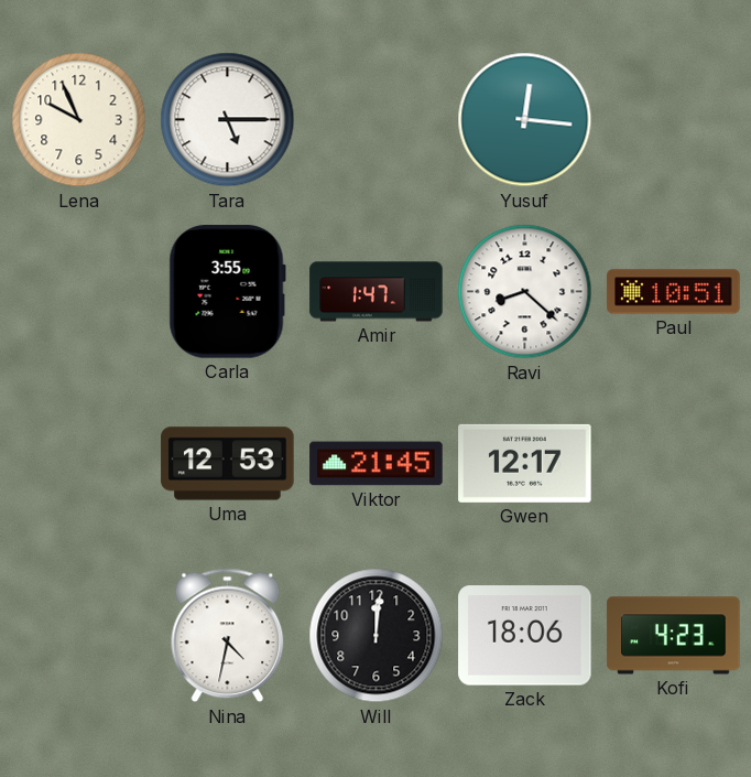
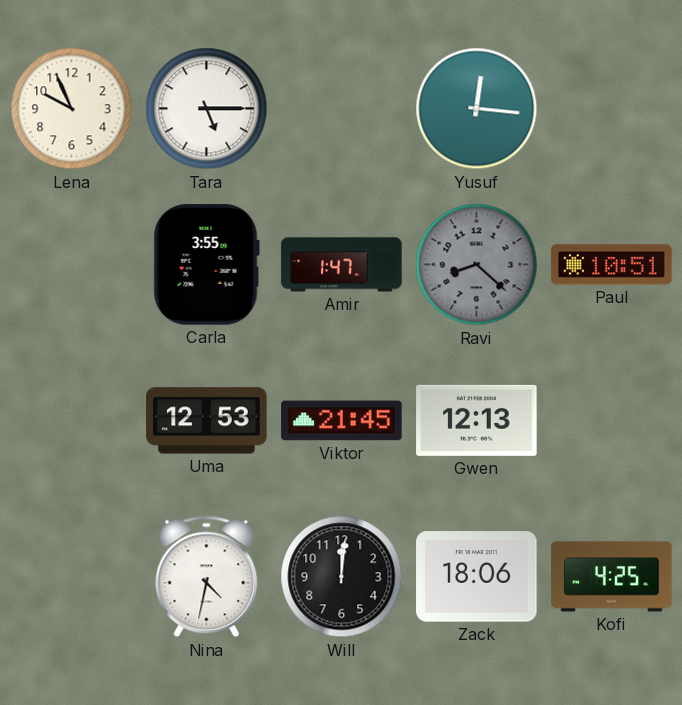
Ravi dial: white -> grey (477, 265)
Gwen: 12:17 -> 12:13 (477, 420)
Kofi: 4:23 -> 4:25 (612, 577)
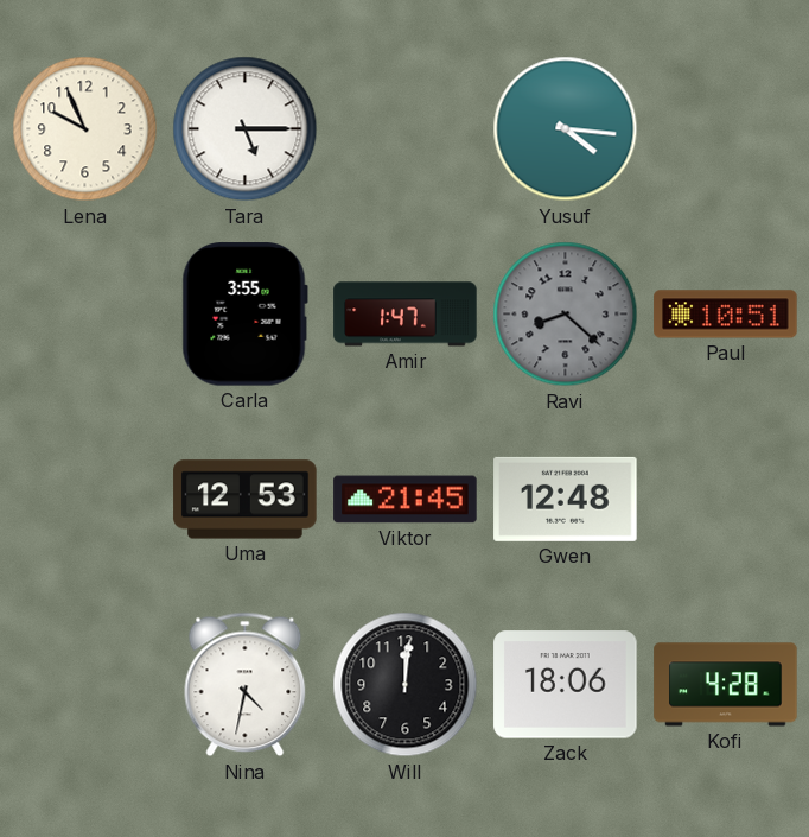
Yusuf: 12:16 -> 4:16 (566, 129)
Gwen: 12:13 -> 12:48 (566, 499)
Kofi: 4:25 -> 4:28 (726, 685)
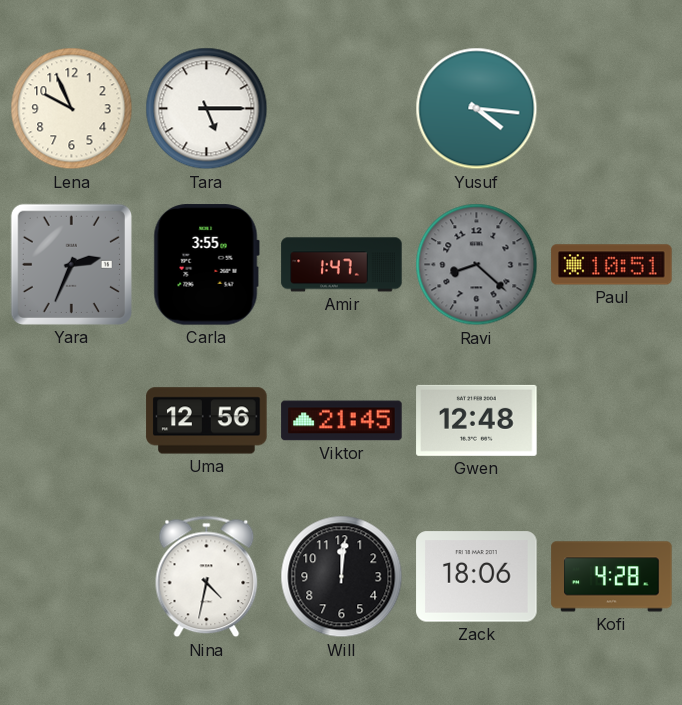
Yara: none -> 2:34 (71, 264)
Uma: 12:53 -> 12:56 (207, 421)
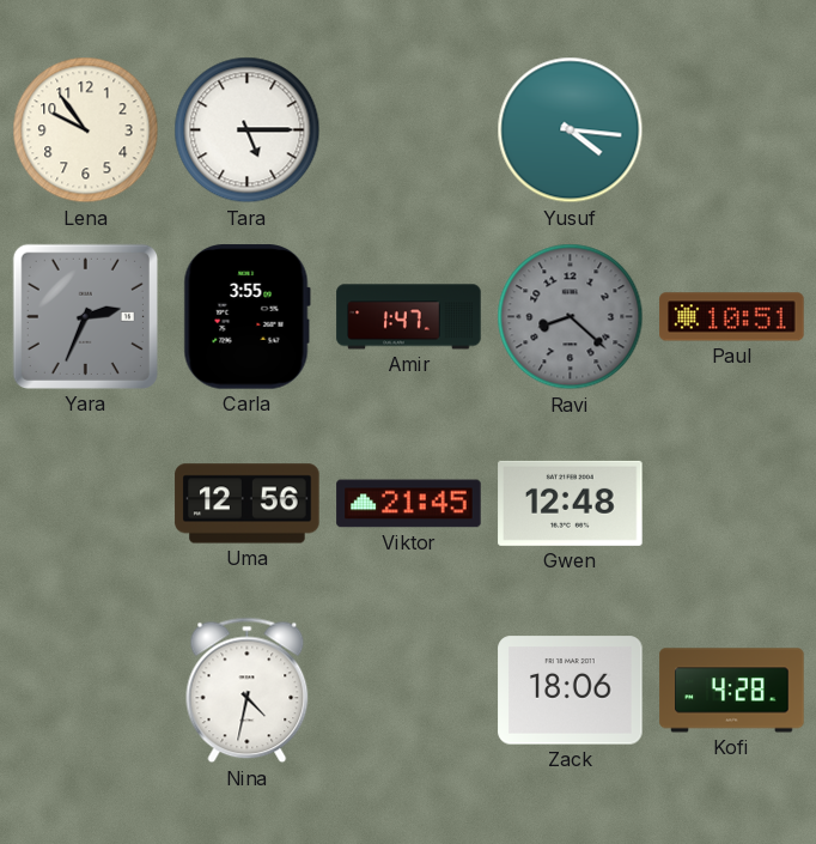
Lena: 9:56 -> 9:54 (86, 130)
Will: 12:01 -> none (342, 577)
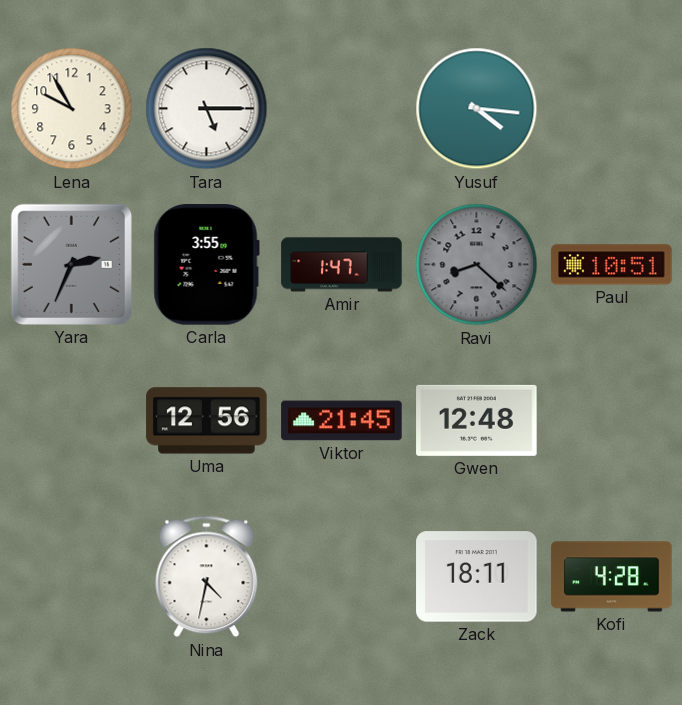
Lena: 9:54 -> 9:55 (72, 109)
Zack: 18:06 -> 18:11 (477, 577)
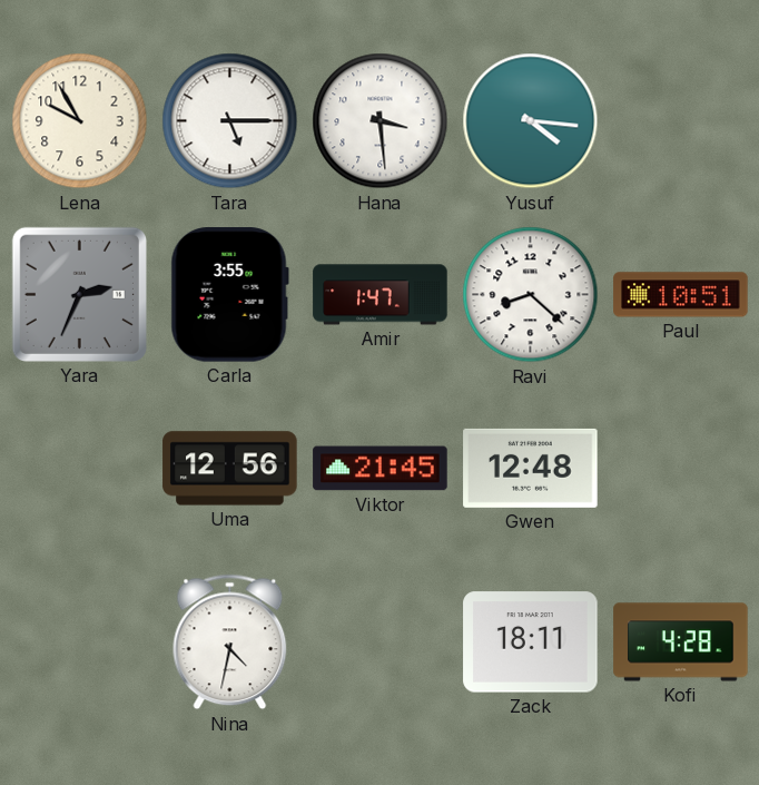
Hana: none -> 3:29 (381, 121)
Ravi dial: grey -> white (531, 295)
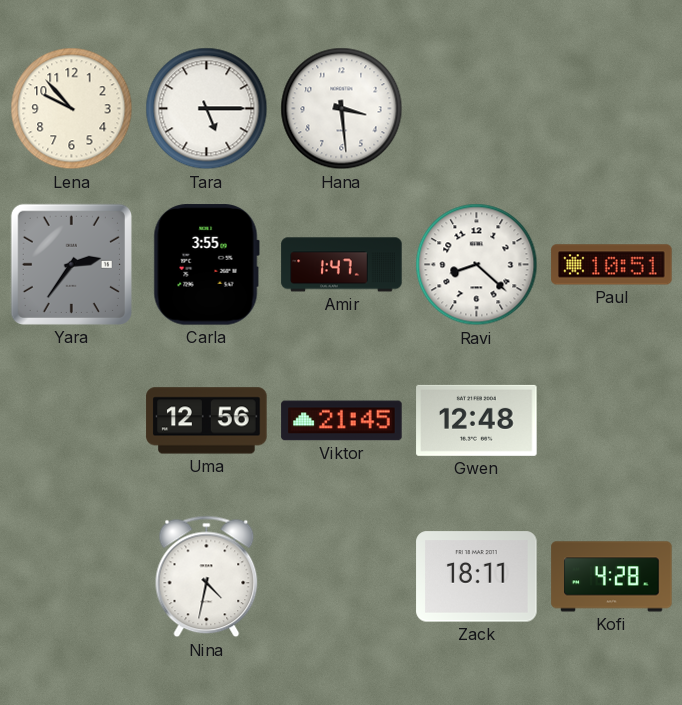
Lena: 9:55 -> 9:53 (72, 109)
Yusuf: 4:16 -> none (531, 121)
Yara: 2:34 -> 2:36 (71, 264)
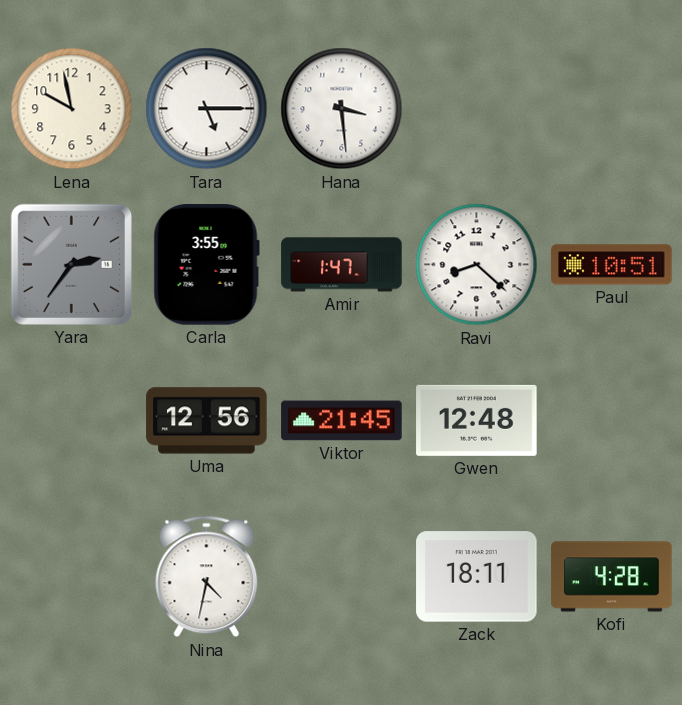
Lena: 9:53 -> 9:58 (72, 109)
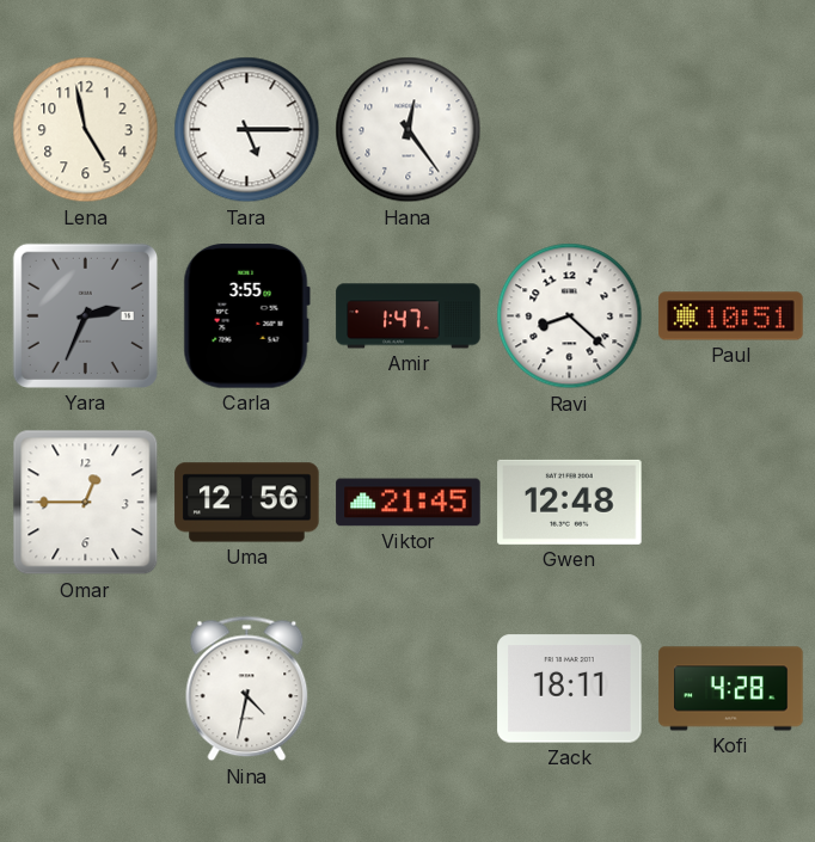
Lena: 9:58 -> 4:58 (86, 130)
Hana: 3:29 -> 12:24 (409, 130)
Yara: 2:36 -> 2:34 (85, 315)
Omar: none -> 12:45 (86, 503)
